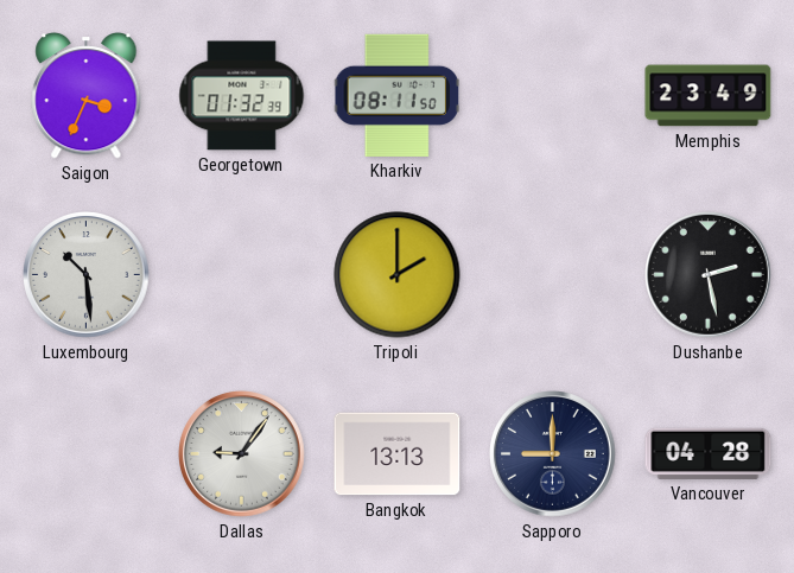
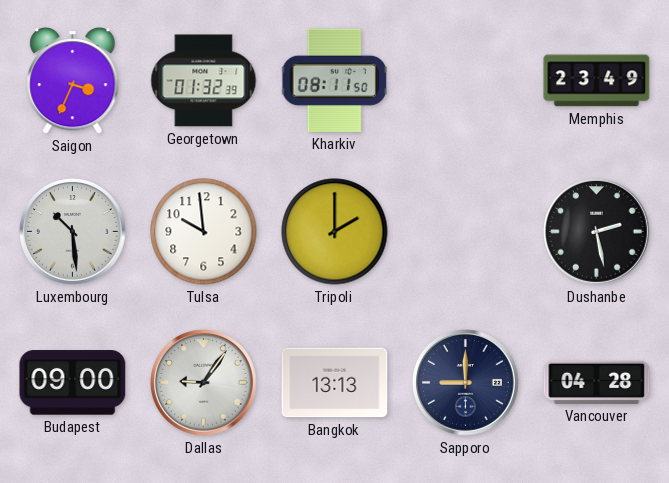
Tulsa: none -> 9:59 (204, 232)
Budapest: none -> 09:00 (73, 383)
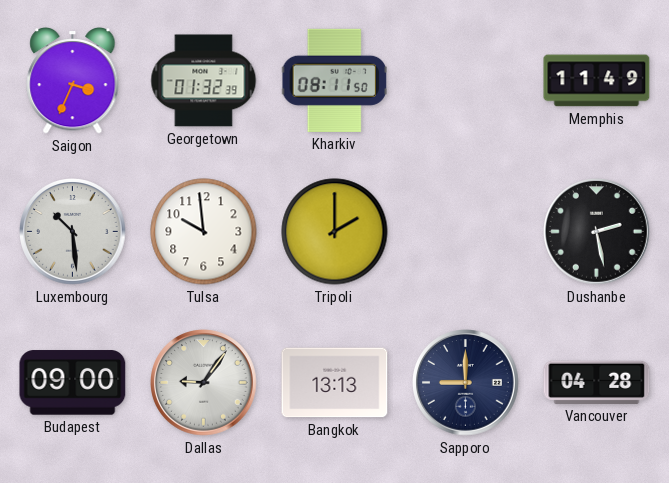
Memphis: 23:49 -> 11:49 (597, 81)
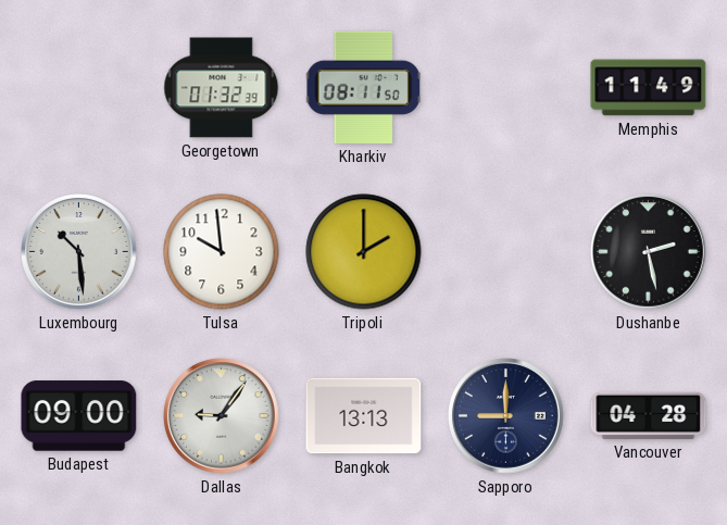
Saigon: 3:34 -> none (73, 81)
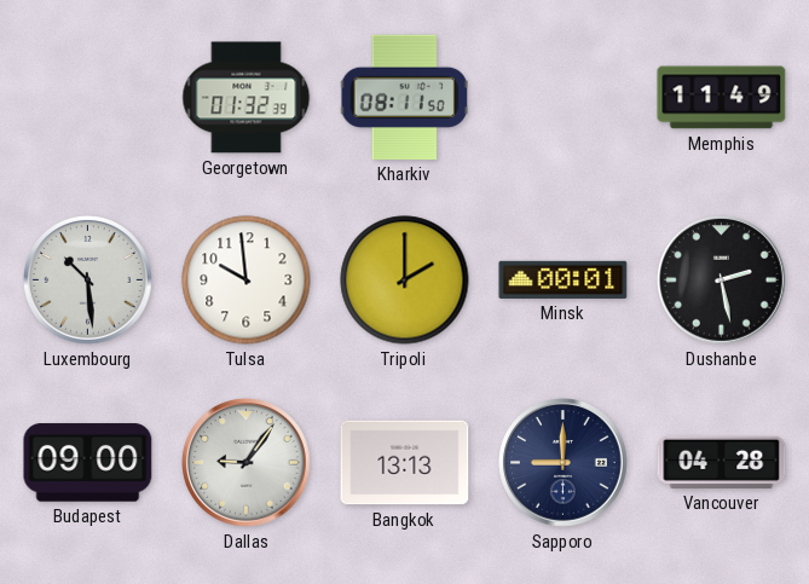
Minsk: none -> 00:01 (564, 279)
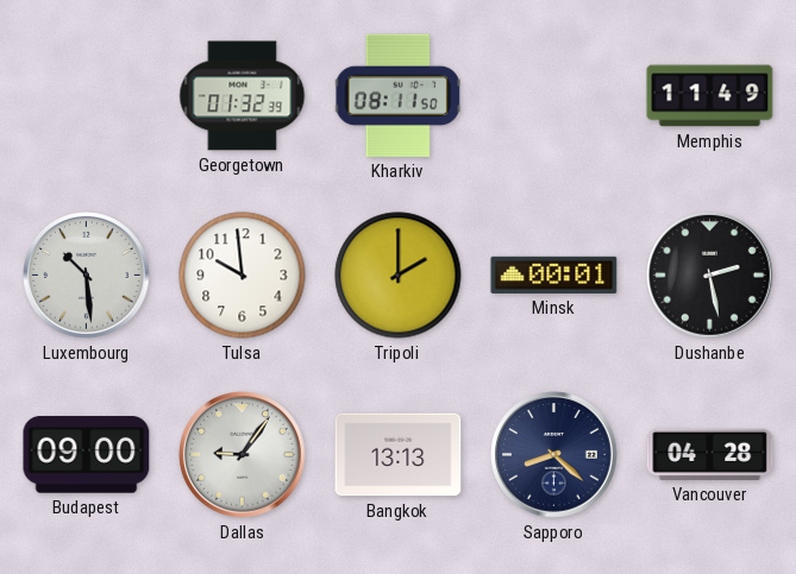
Sapporo: 9:00 -> 8:22 (554, 455)
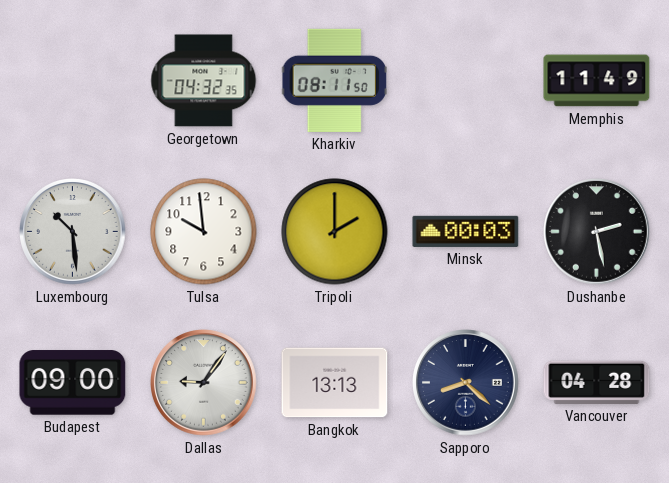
Georgetown: 01:32 -> 04:32 (204, 81)
Minsk: 00:01 -> 00:03 (466, 231)
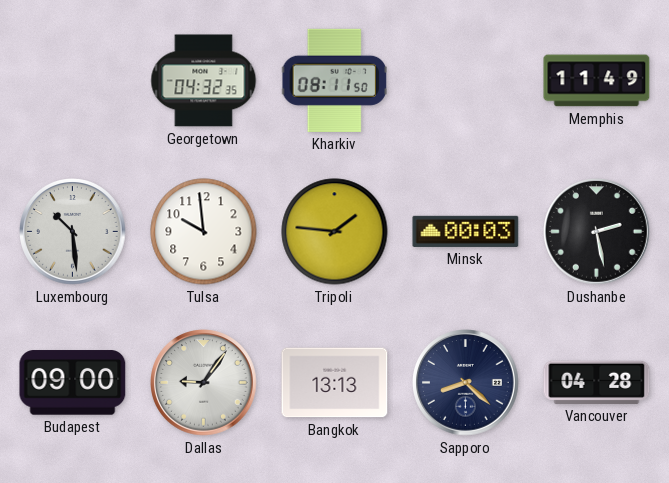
Tripoli: 2:00 -> 1:46 (335, 232)
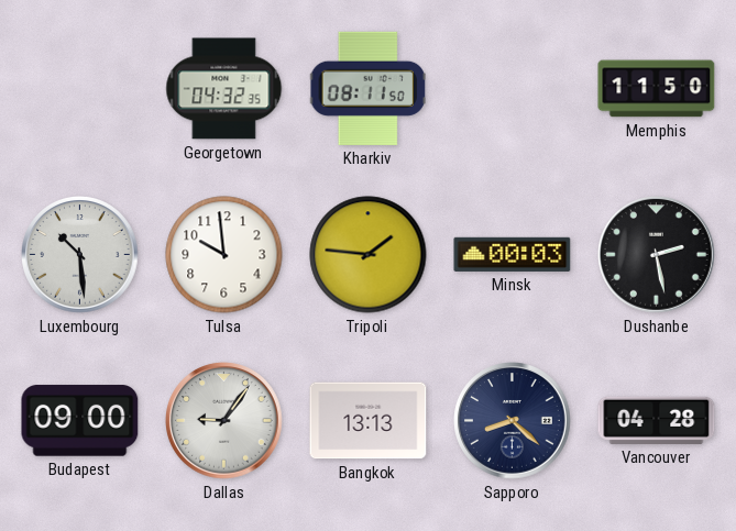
Memphis: 11:49 -> 11:50 (657, 89)
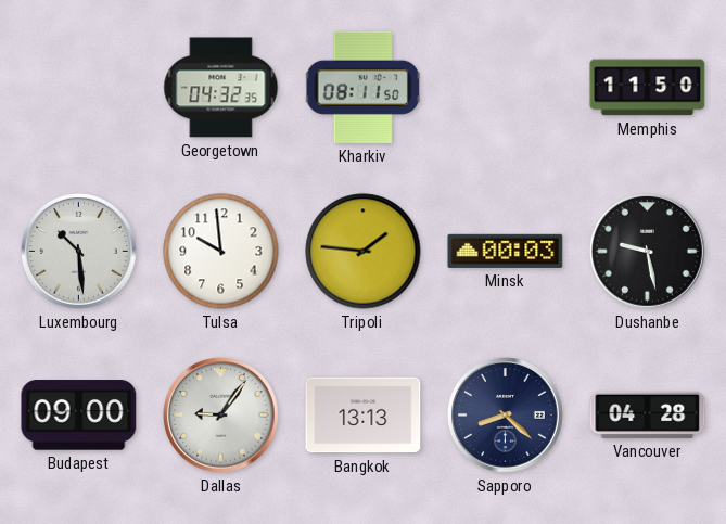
Dushanbe: 2:28 -> 9:28 (648, 252)
